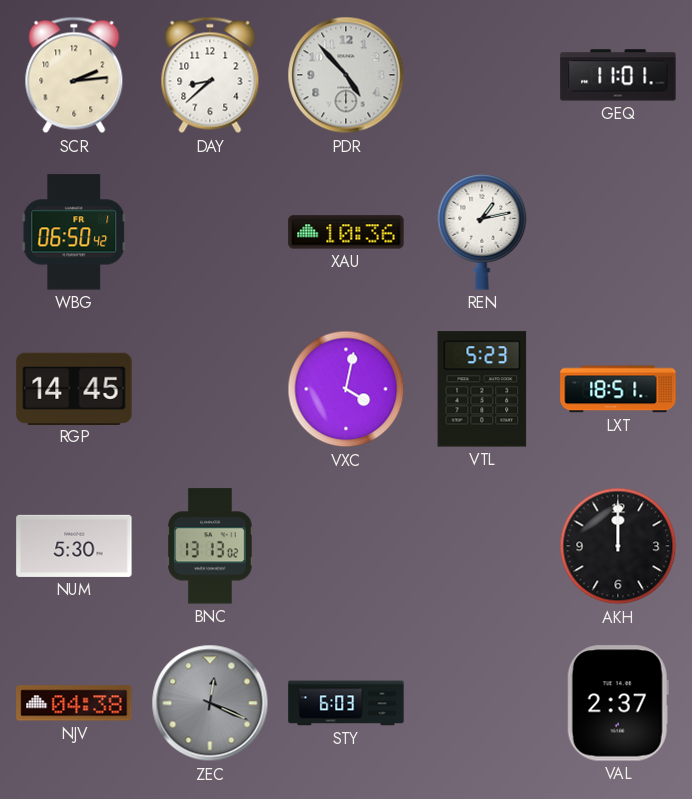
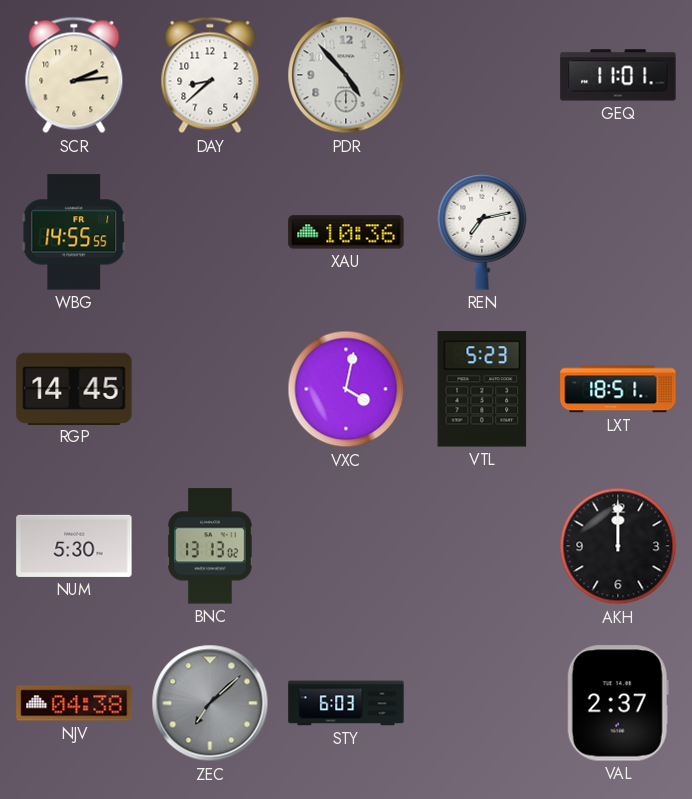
WBG: 06:50 -> 14:55 (74, 232)
REN: 1:13 -> 7:13 (482, 232)
ZEC: 12:19 -> 7:08 (210, 703)
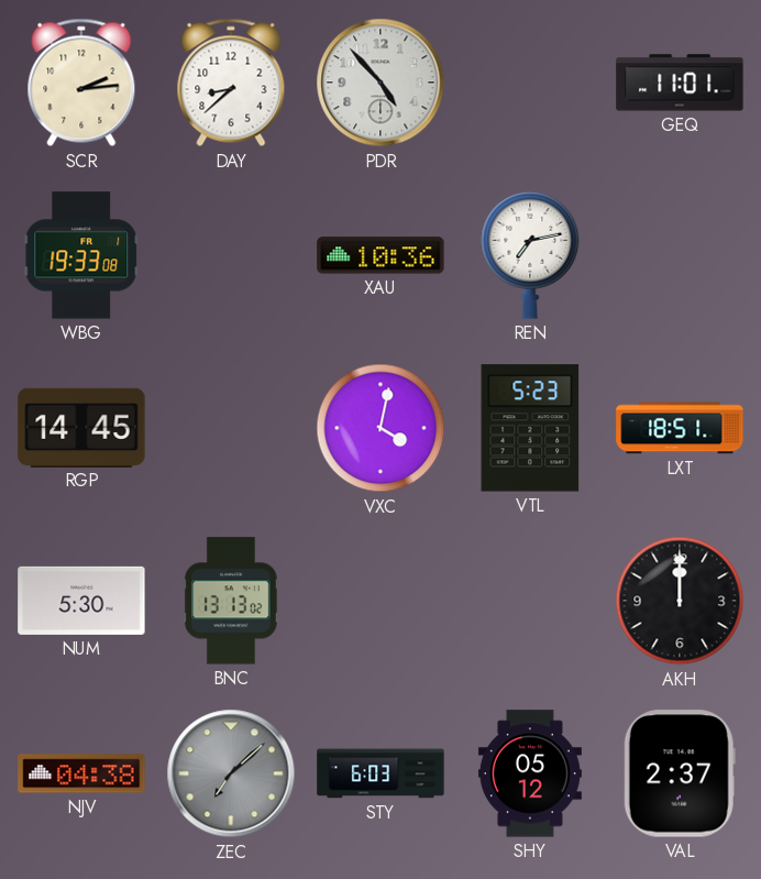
WBG: 14:55 -> 19:33 (81, 255)
SHY: none -> 05:12 (530, 773)
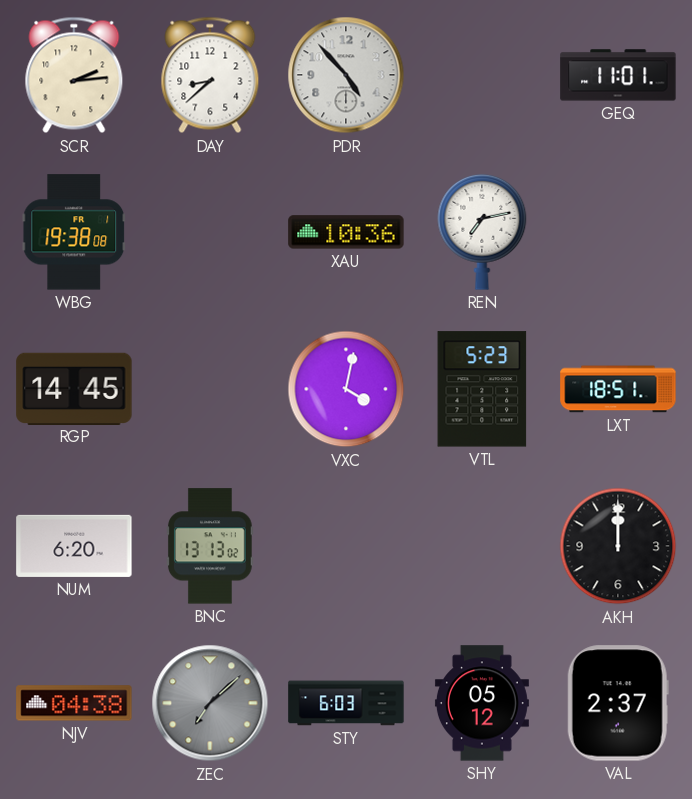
WBG: 19:33 -> 19:38 (74, 232)
NUM: 5:30 -> 6:20 (74, 546)
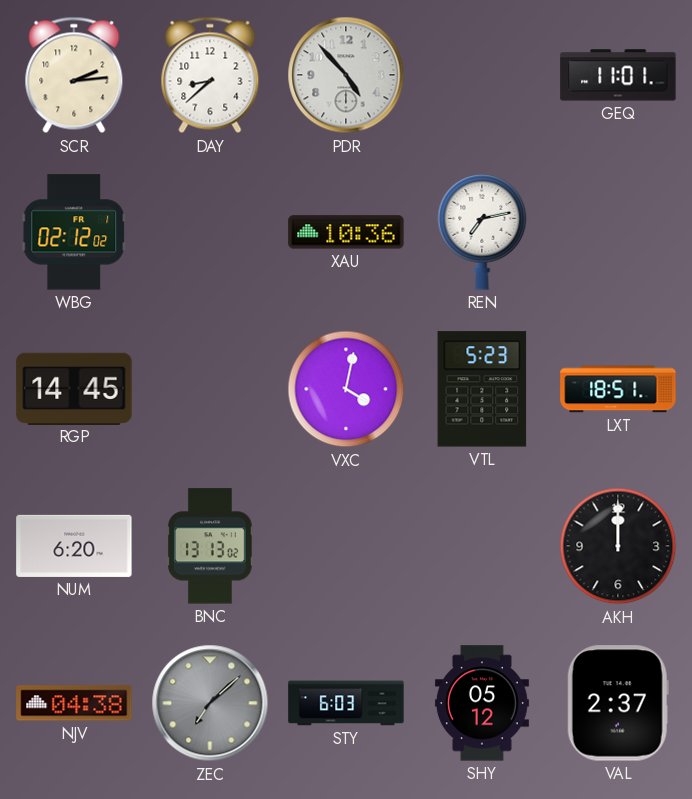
WBG: 19:38 -> 02:12 (74, 232)
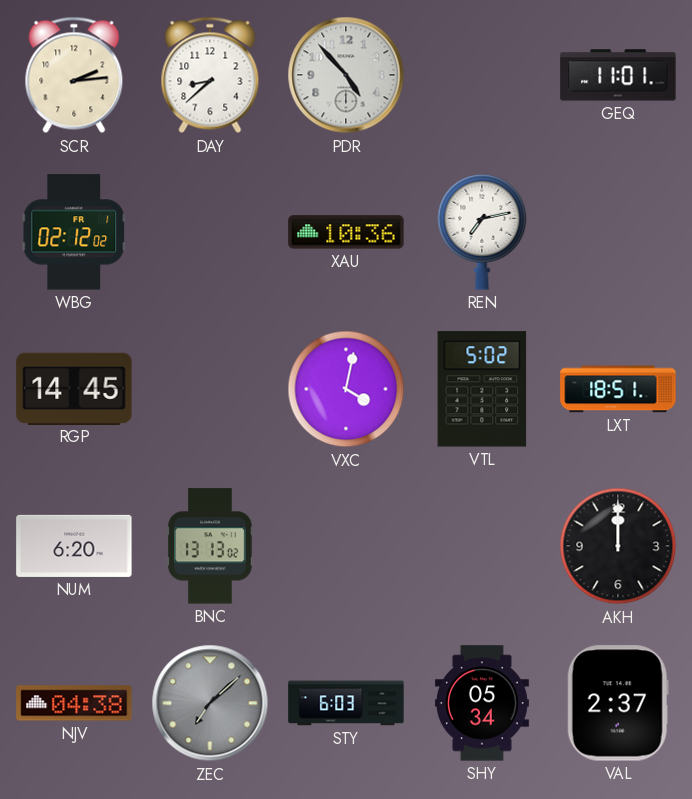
VTL: 5:23 -> 5:02 (482, 389)
SHY: 05:12 -> 05:34 (482, 703)
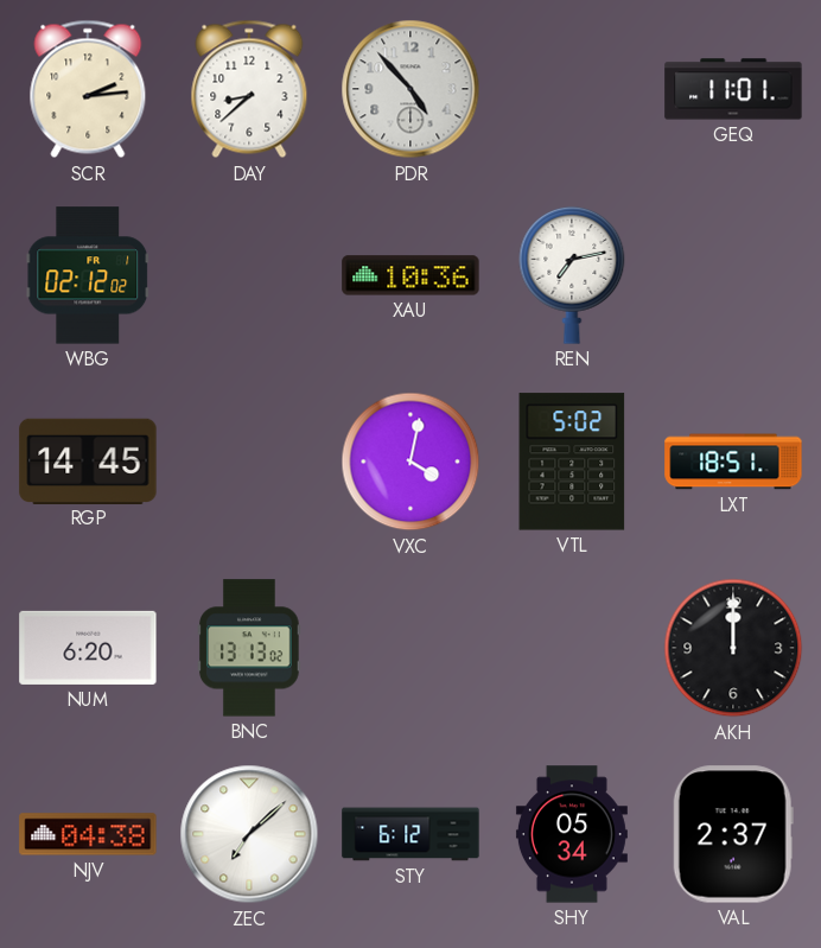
ZEC dial: grey -> white (249, 834)
STY: 6:03 -> 6:12 (411, 834)
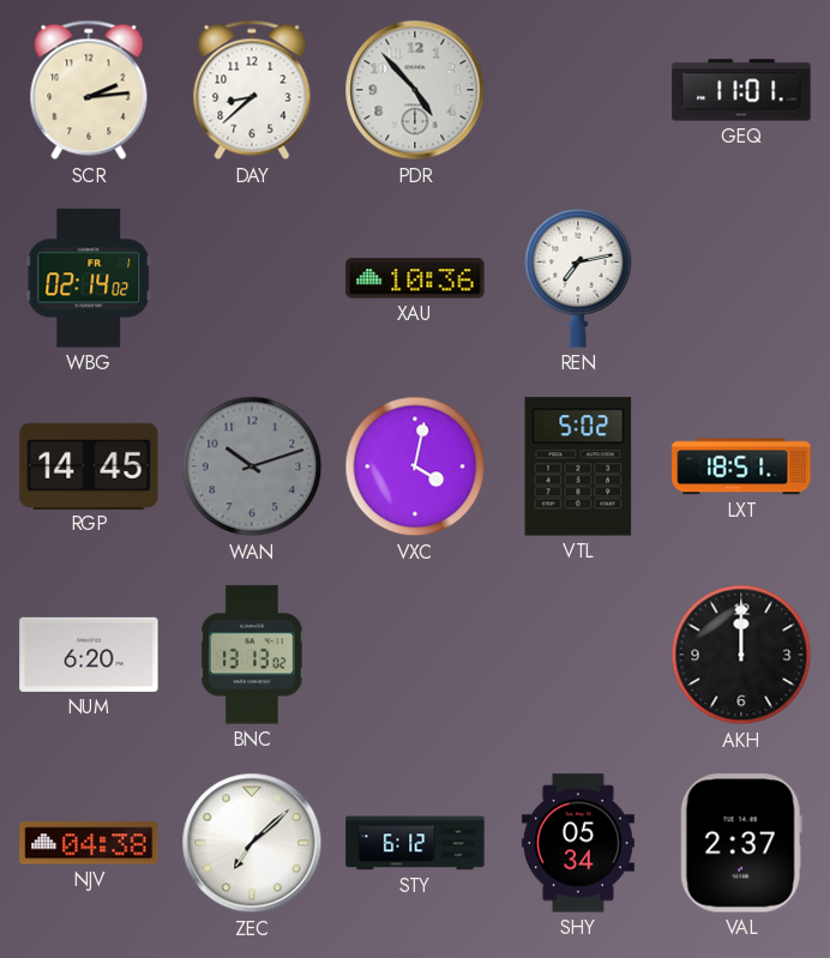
WBG: 02:12 -> 02:14 (89, 278)
WAN: none -> 10:12 (252, 466)
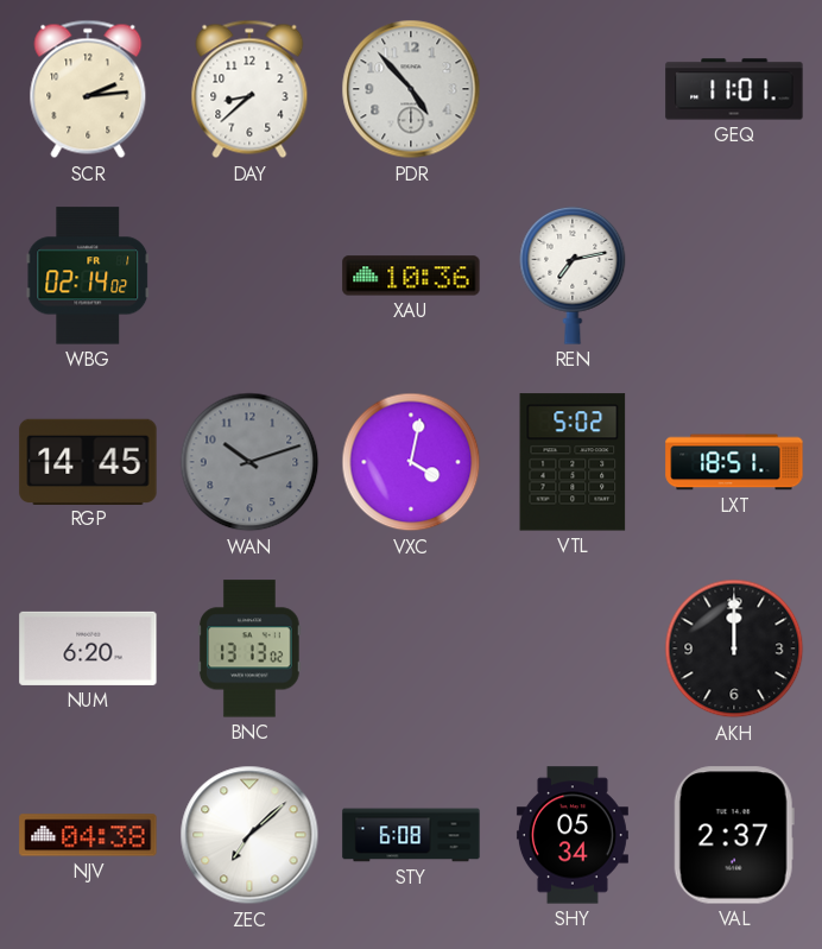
STY: 6:12 -> 6:08 (411, 835)
